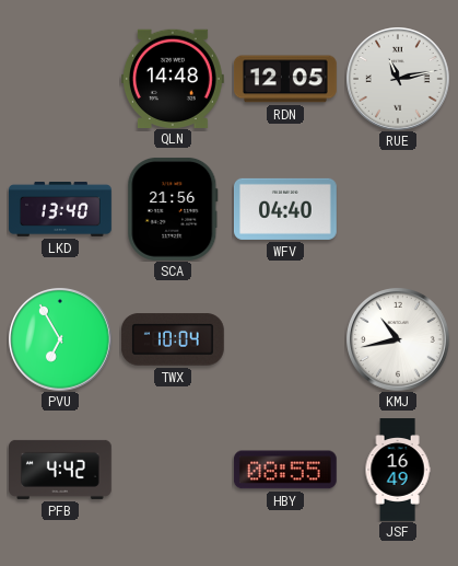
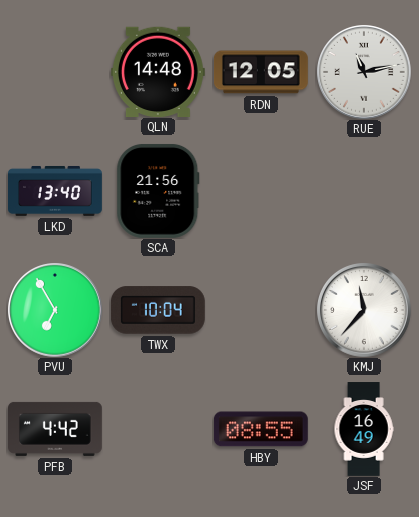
WFV: 04:40 -> none (285, 209)
KMJ: 10:43 -> 11:37 (364, 310)
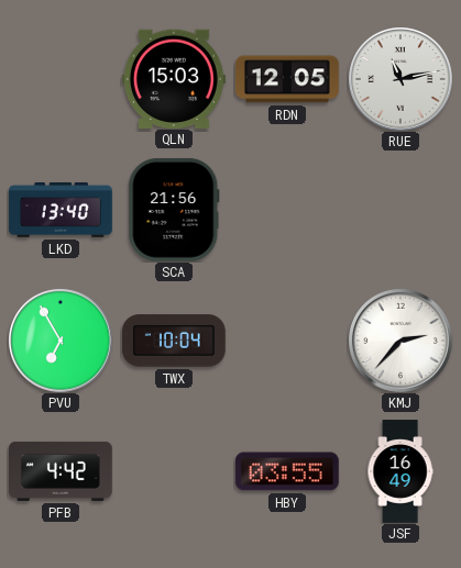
QLN: 14:48 -> 15:03 (174, 78)
KMJ: 11:37 -> 2:37 (400, 341)
HBY: 08:55 -> 03:55 (287, 471)
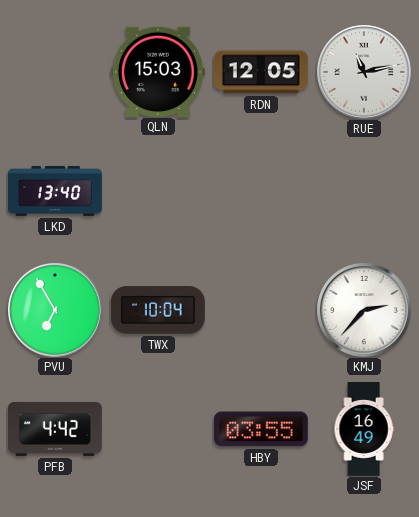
SCA: 21:56 -> none (174, 210)
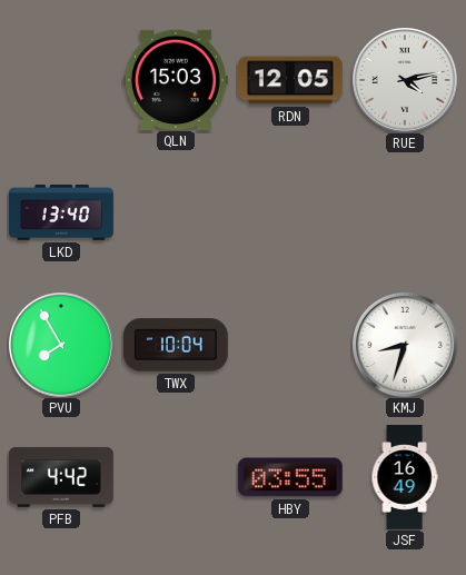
RUE: 11:13 -> 4:13 (405, 80)
PVU: 6:55 -> 7:55 (61, 345)
KMJ: 2:37 -> 8:33 (405, 345)
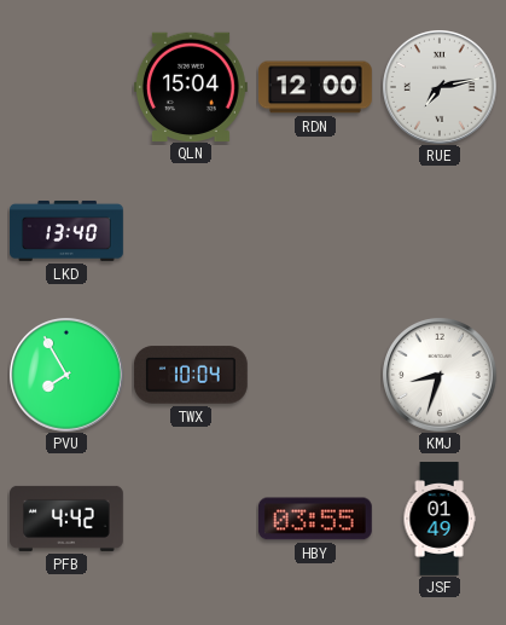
QLN: 15:03 -> 15:04 (191, 86)
RDN: 12:05 -> 12:00 (315, 87)
RUE: 4:13 -> 7:13 (440, 87)
JSF: 16:49 -> 01:49 (440, 519)
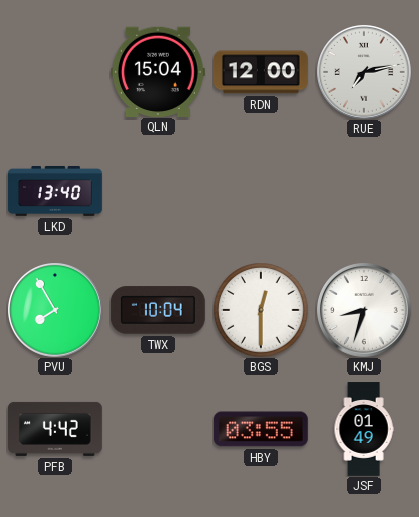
BGS: none -> 12:30 (261, 310)
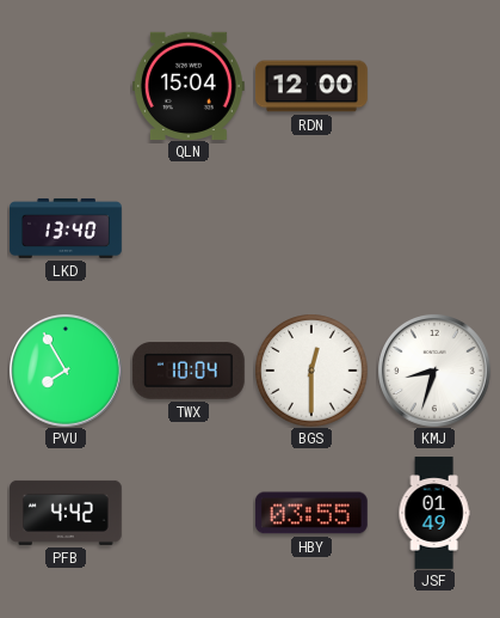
RUE: 7:13 -> none (364, 72)
